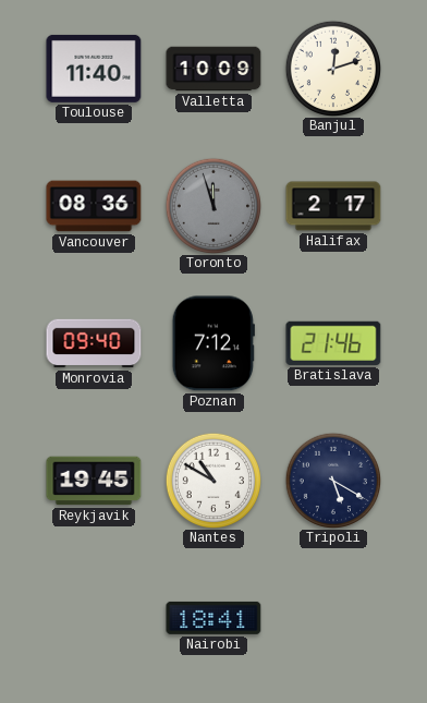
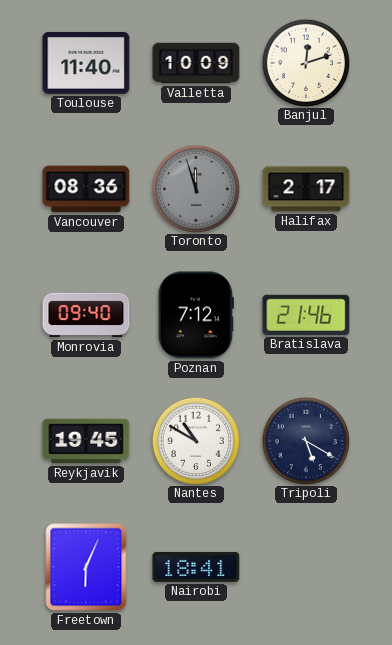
Freetown: none -> 6:04 (86, 567)
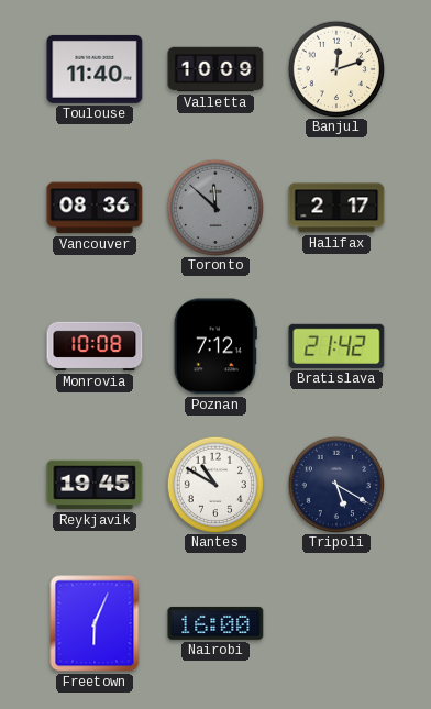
Toronto: 11:57 -> 11:52 (214, 207)
Monrovia: 09:40 -> 10:08 (95, 346)
Bratislava: 21:46 -> 21:42 (336, 346)
Nairobi: 18:41 -> 16:00 (215, 623)
